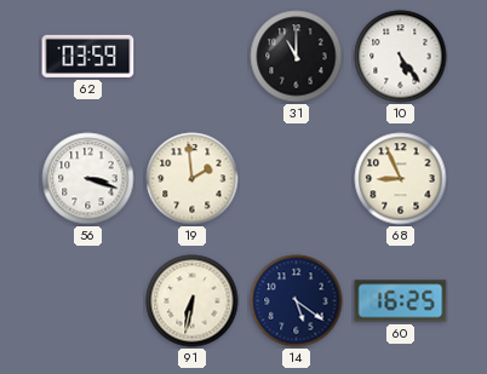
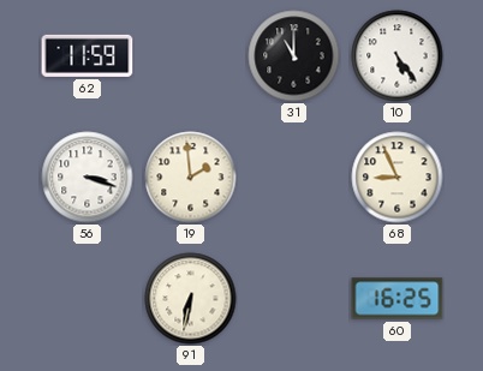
62: 03:59 -> 11:59 (88, 55)
14: 5:21 -> none (297, 301)
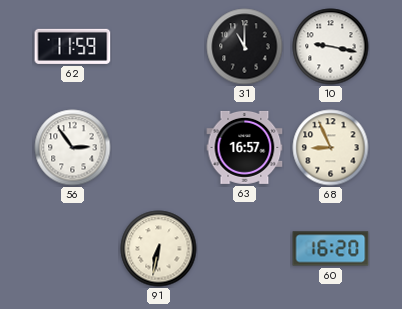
10: 5:24 -> 9:17 (331, 47)
56: 3:18 -> 2:54 (73, 148)
19: 1:59 -> none (191, 178)
63: none -> 16:57 (245, 147)
60: 16:25 -> 16:20 (331, 249)
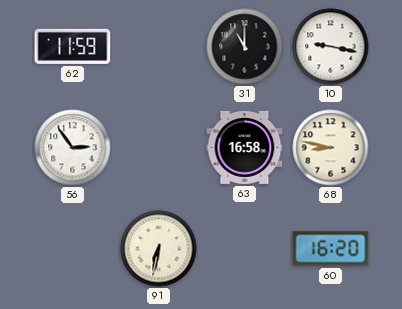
63: 16:57 -> 16:58 (245, 147)
68: 8:56 -> 8:47 (331, 148)
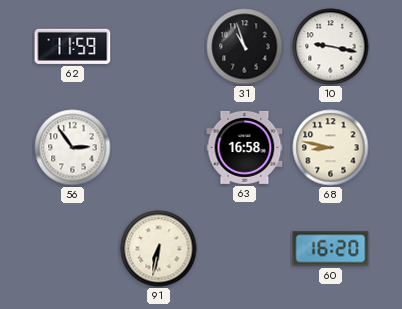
31: 11:00 -> 10:57 (245, 47)
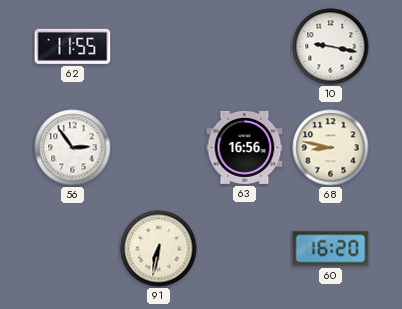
62: 11:59 -> 11:55 (73, 46)
31: 10:57 -> none (245, 47)
63: 16:58 -> 16:56 (245, 147)
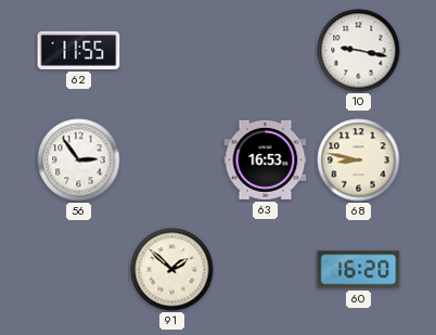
63: 16:56 -> 16:53 (266, 159)
91: 6:32 -> 1:52 (172, 270)
